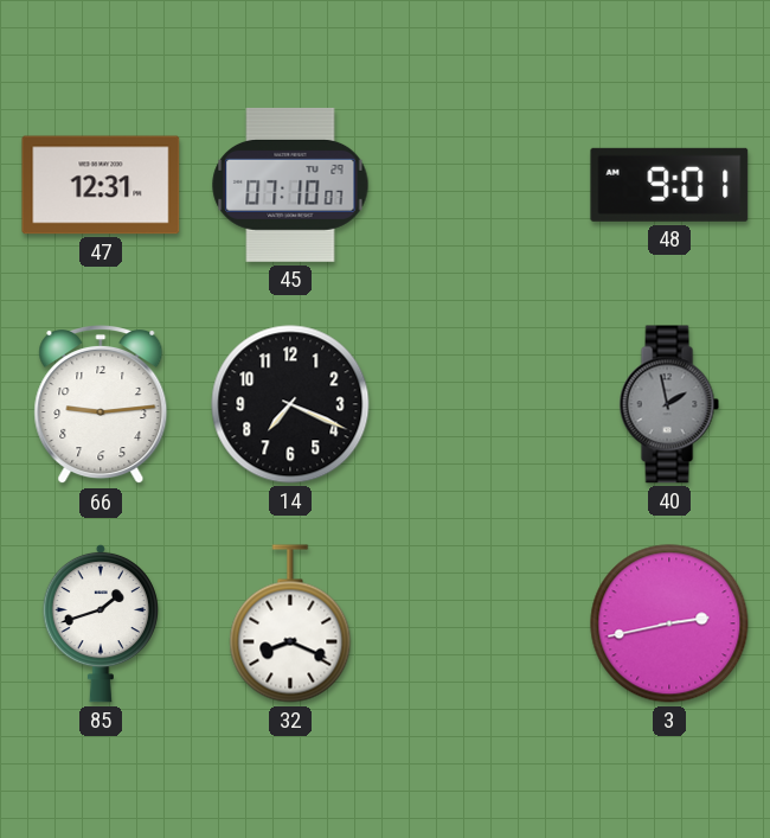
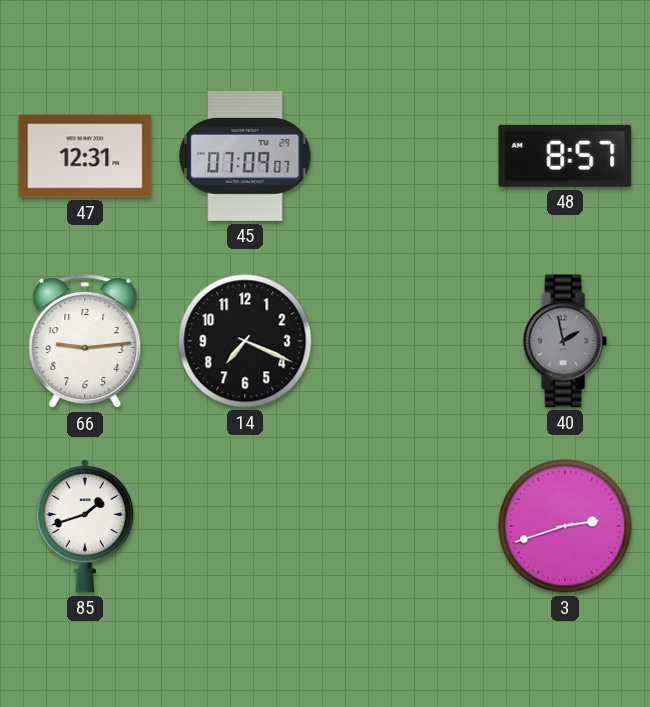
45: 07:10 -> 07:09 (245, 156)
48: 9:01 -> 8:57 (565, 156)
32: 8:19 -> none (290, 623)
3: 2:43 -> 2:42 (565, 526)
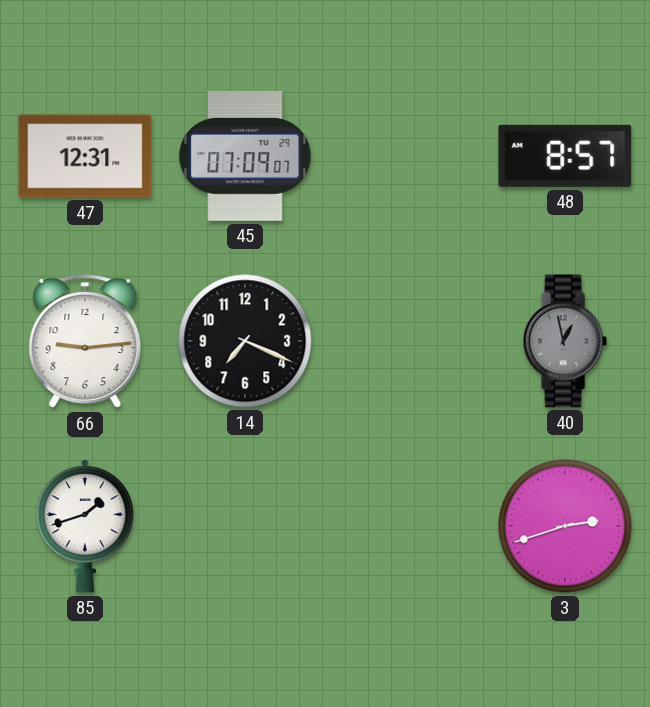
40: 1:58 -> 12:58 (565, 341)
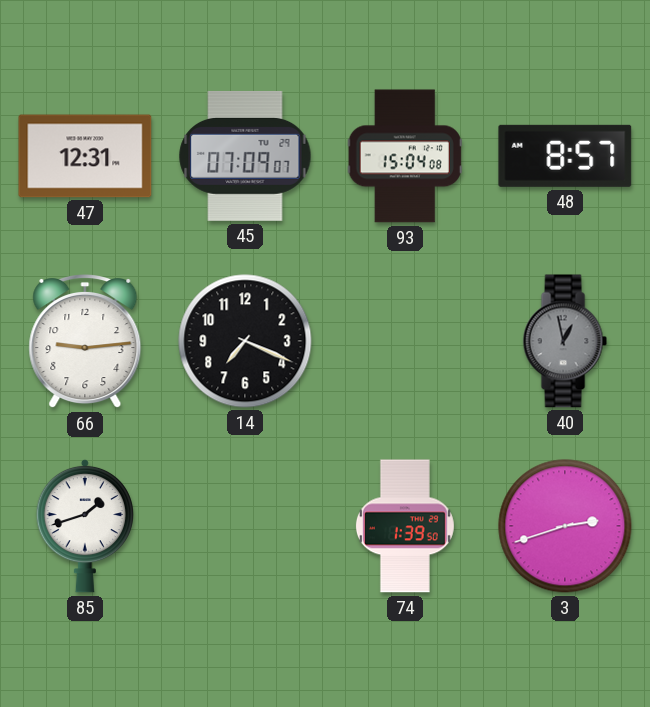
93: none -> 15:04 (405, 156)
74: none -> 1:39 (405, 526)
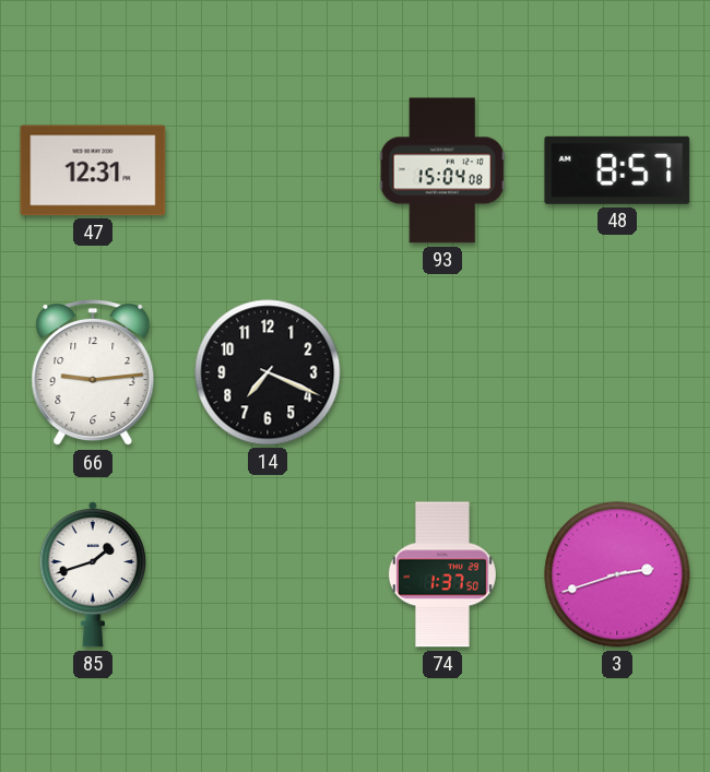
45: 07:09 -> none (245, 156)
40: 12:58 -> none (565, 341)
74: 1:39 -> 1:37 (442, 574)
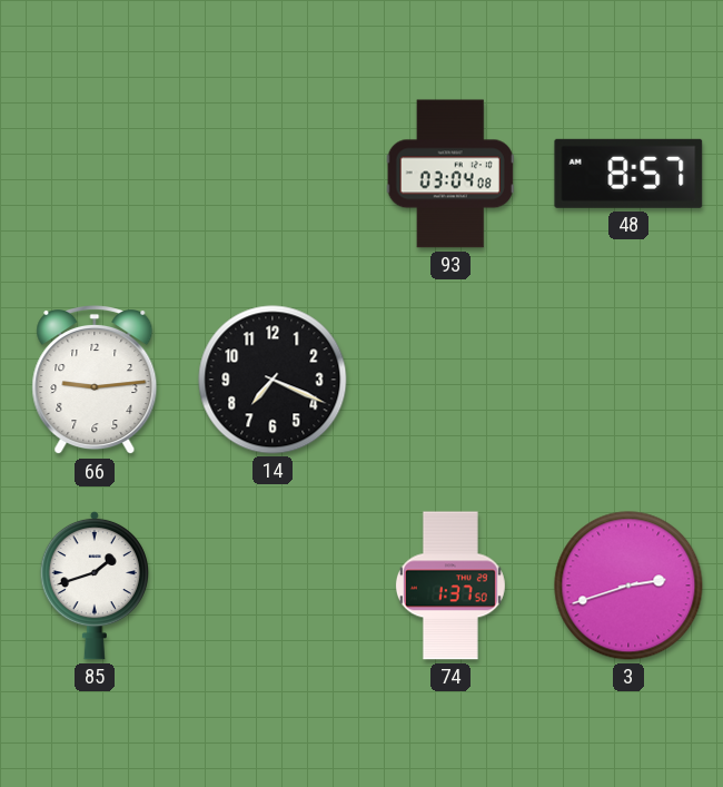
47: 12:31 -> none (93, 170)
93: 15:04 -> 03:04 (450, 174)
